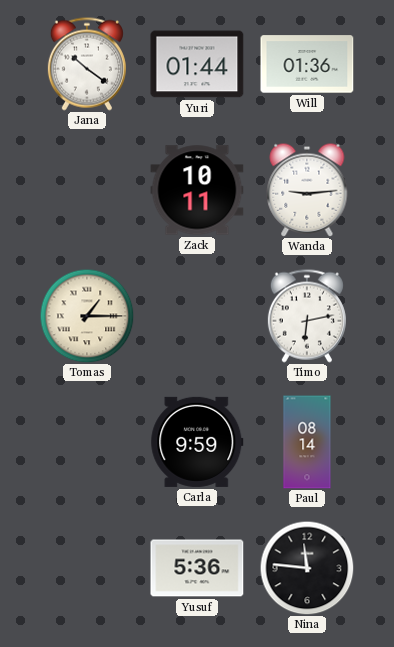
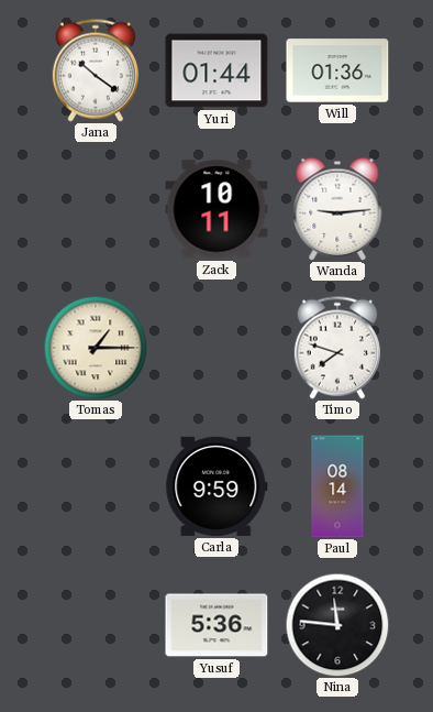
Timo: 6:13 -> 7:48 (337, 348)
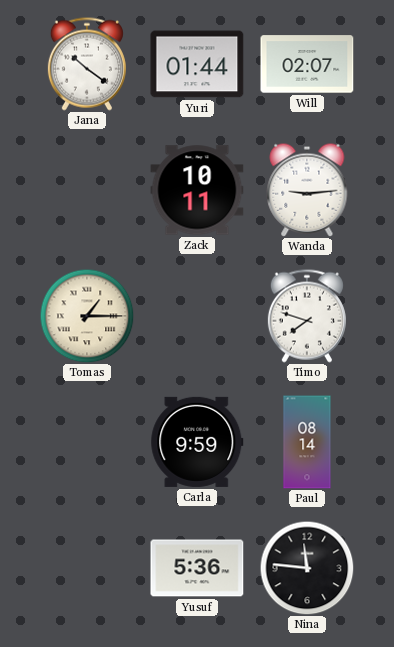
Will: 01:36 -> 02:07 (307, 64)
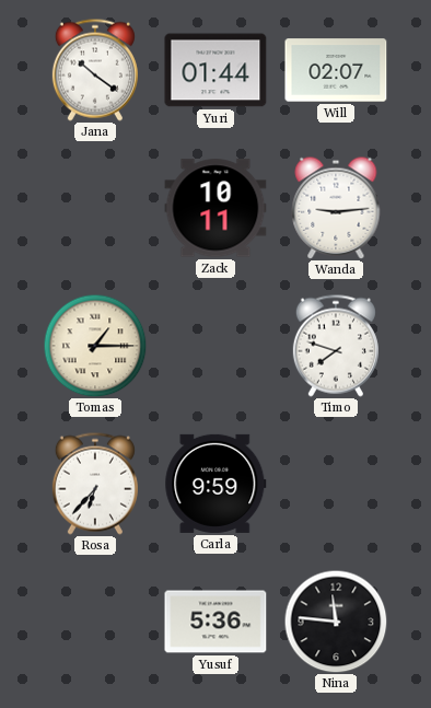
Rosa: none -> 6:37 (95, 484)
Paul: 08:14 -> none (307, 442)
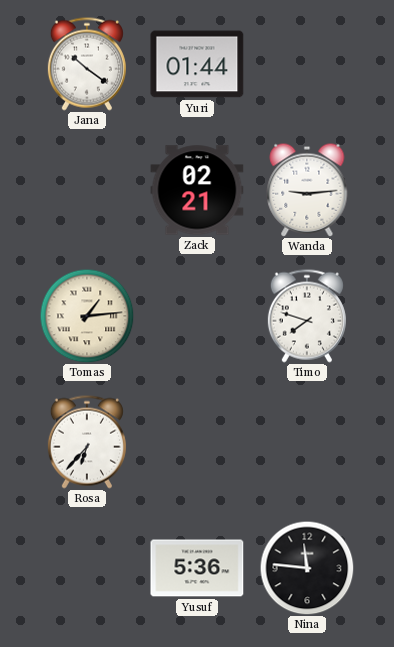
Will: 02:07 -> none (336, 70)
Zack: 10:11 -> 02:21 (197, 190)
Tomas: 1:15 -> 1:14 (87, 316)
Carla: 9:59 -> none (215, 484)
